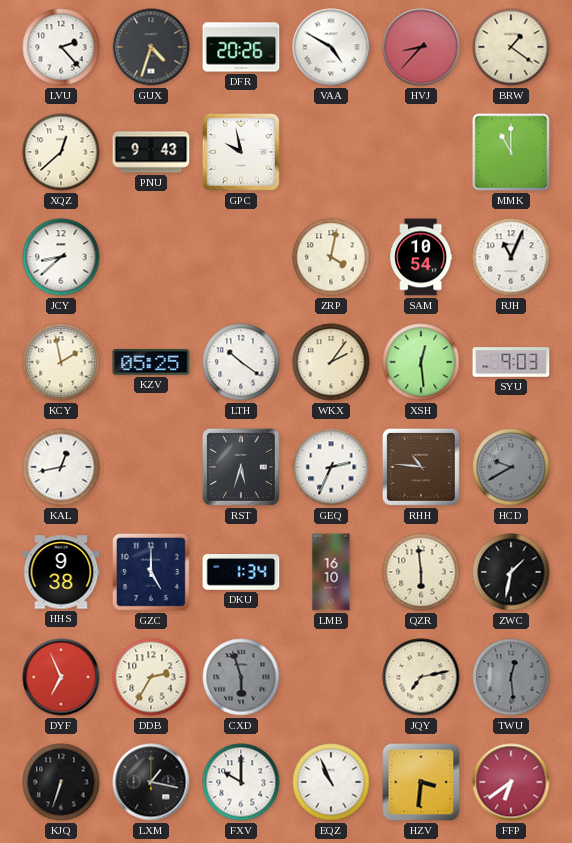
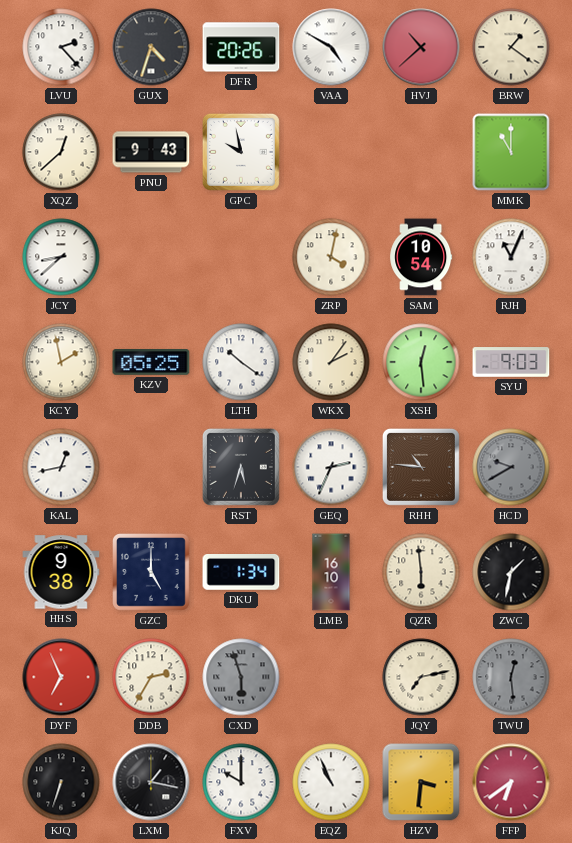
HVJ: 8:37 -> 10:38 (421, 47)
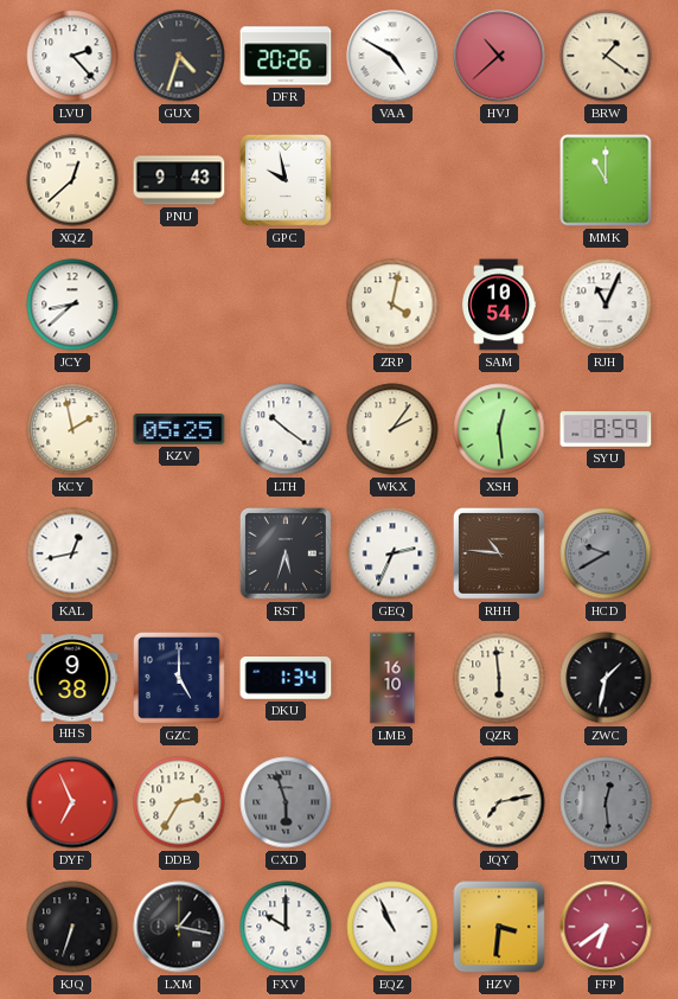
SYU: 9:03 -> 8:59 (606, 429)
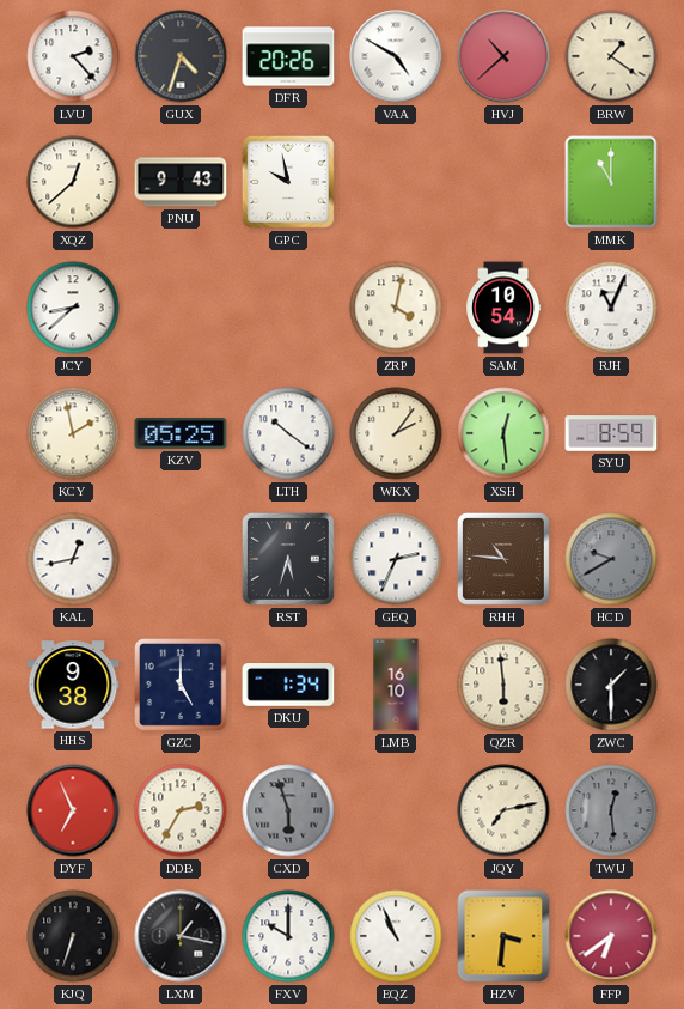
ZWC: 1:32 -> 1:30 (611, 685)
